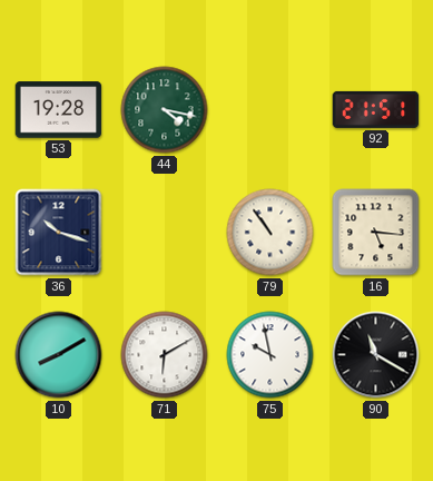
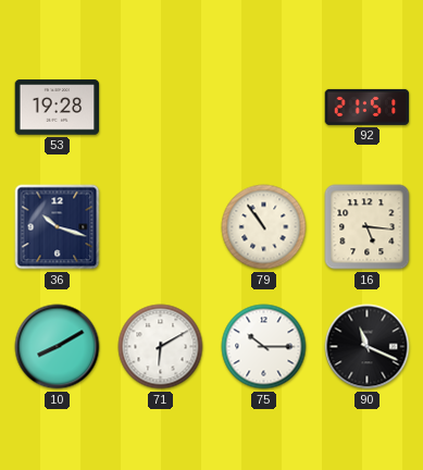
44: 4:17 -> none (165, 110)
75: 9:58 -> 10:15 (264, 347)
90: 11:20 -> 11:19 (368, 347)
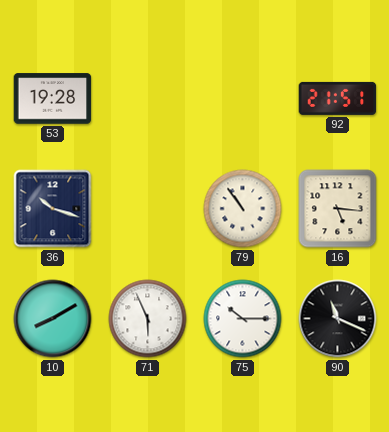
71: 6:10 -> 5:56 (148, 319)
